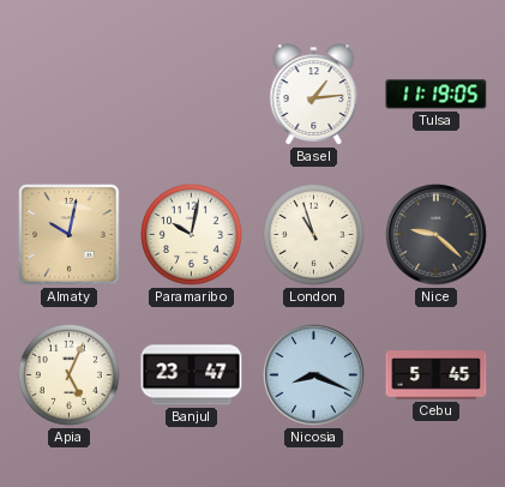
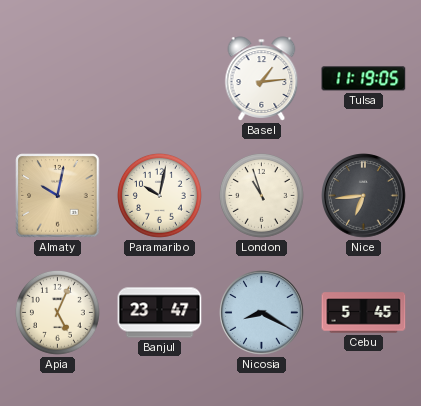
Nice: 9:22 -> 6:44 (364, 196)
Nicosia: 8:19 -> 8:20 (262, 313)
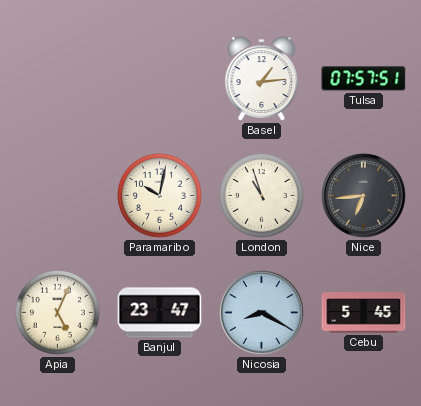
Tulsa: 11:19 -> 07:57 (364, 79)
Almaty: 10:02 -> none (58, 196)
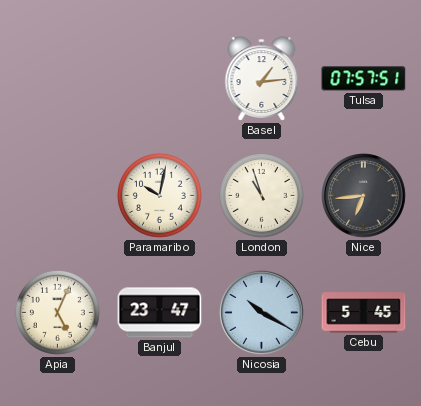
Nicosia: 8:20 -> 10:20 (262, 313)
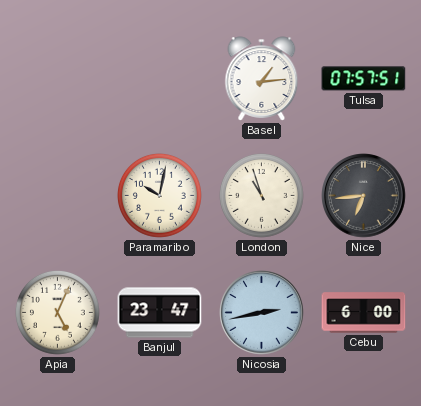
Nicosia: 10:20 -> 2:43 (262, 313)
Cebu: 5:45 -> 6:00 (364, 313)
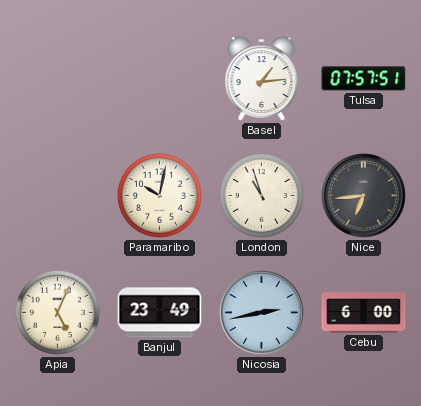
Banjul: 23:47 -> 23:49 (160, 313)
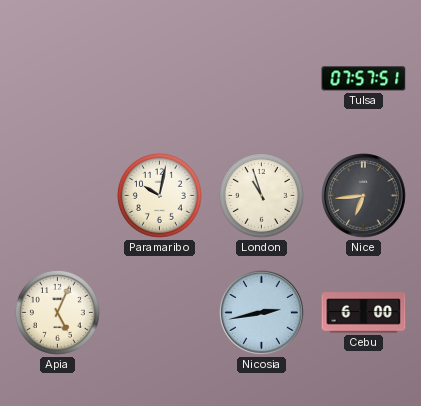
Basel: 1:14 -> none (262, 79)
Banjul: 23:49 -> none (160, 313)
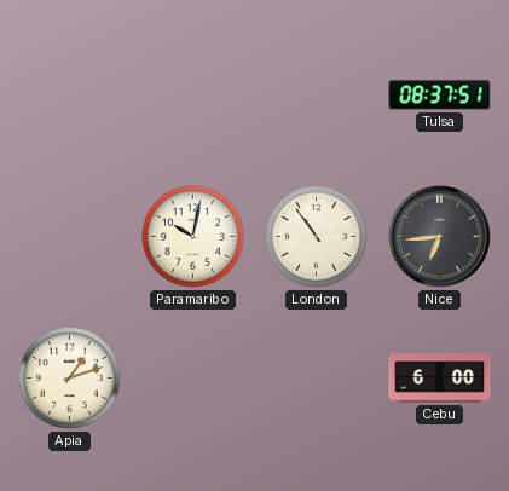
Tulsa: 07:57 -> 08:37 (440, 96)
London: 10:57 -> 10:54 (316, 236)
Apia: 5:04 -> 1:12 (69, 377)
Nicosia: 2:43 -> none (262, 313)
